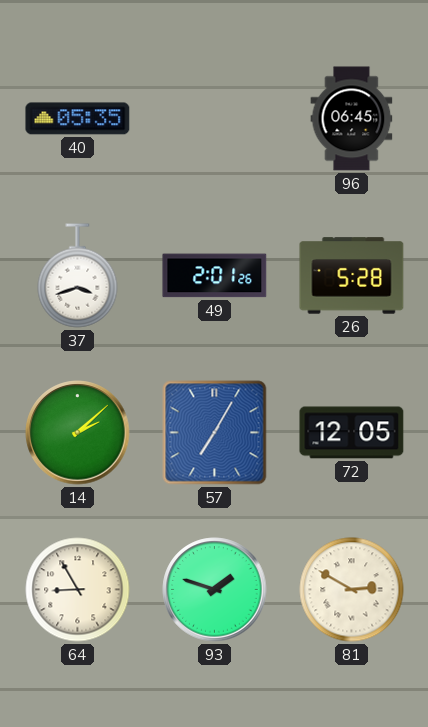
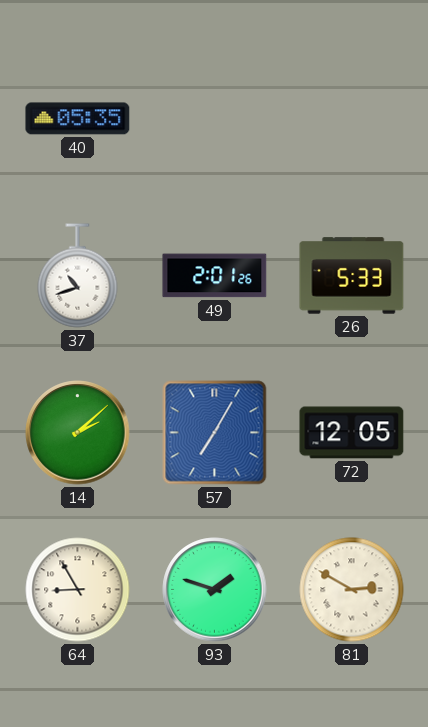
96: 06:45 -> none (352, 119)
37: 3:42 -> 10:42 (78, 276)
26: 5:28 -> 5:33 (352, 276)
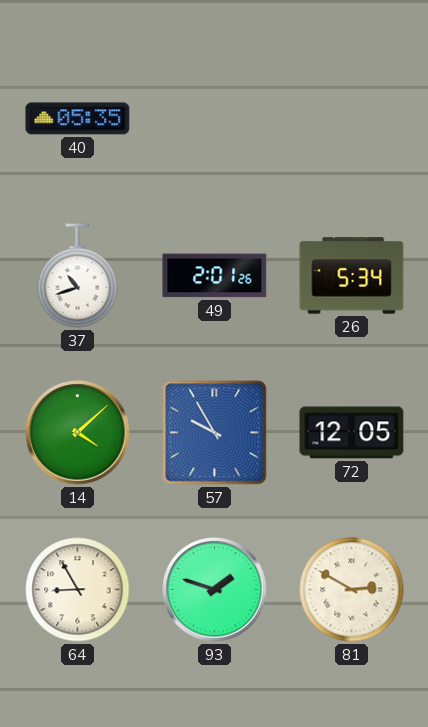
26: 5:33 -> 5:34 (352, 276)
14: 2:08 -> 4:08 (78, 433)
57: 7:05 -> 9:55 (215, 433)
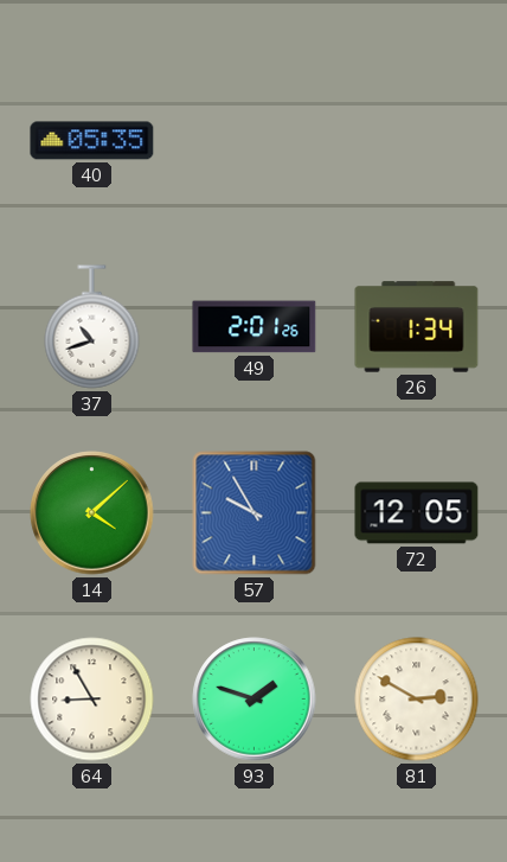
26: 5:34 -> 1:34 (417, 327)
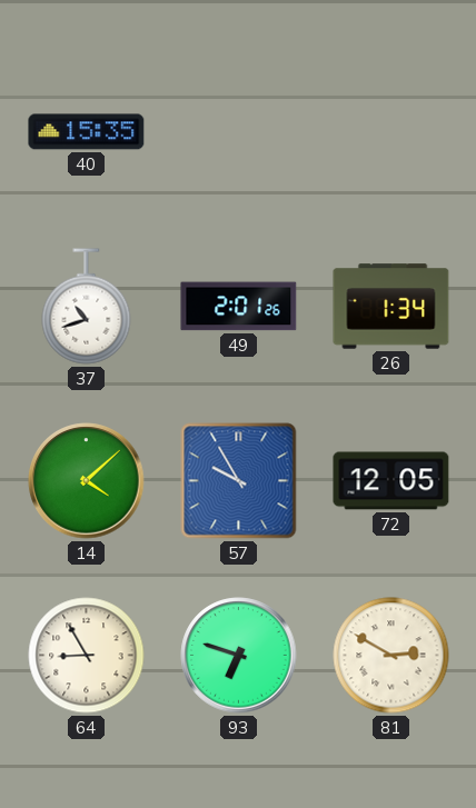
40: 05:35 -> 15:35 (87, 132)
93: 1:48 -> 6:48 (239, 656)
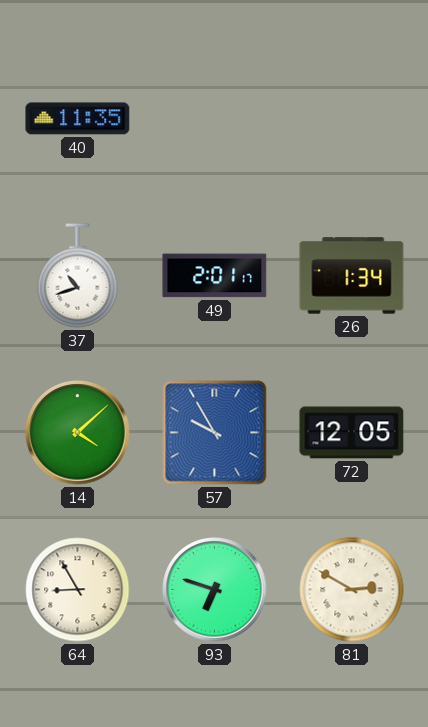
40: 15:35 -> 11:35 (78, 119)
49: 2:01:26 -> 2:01:17 (215, 276)
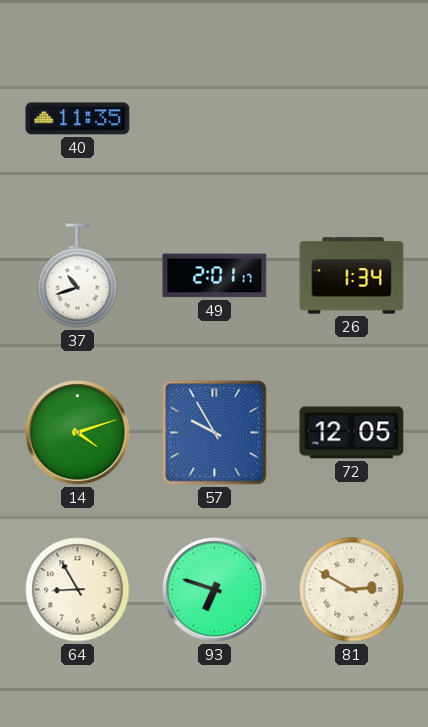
14: 4:08 -> 4:12 (78, 433)
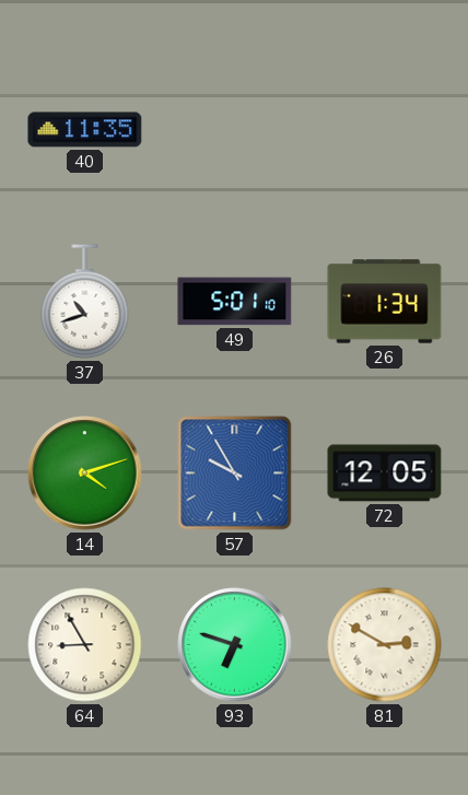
49: 2:01 -> 5:01 (235, 302)
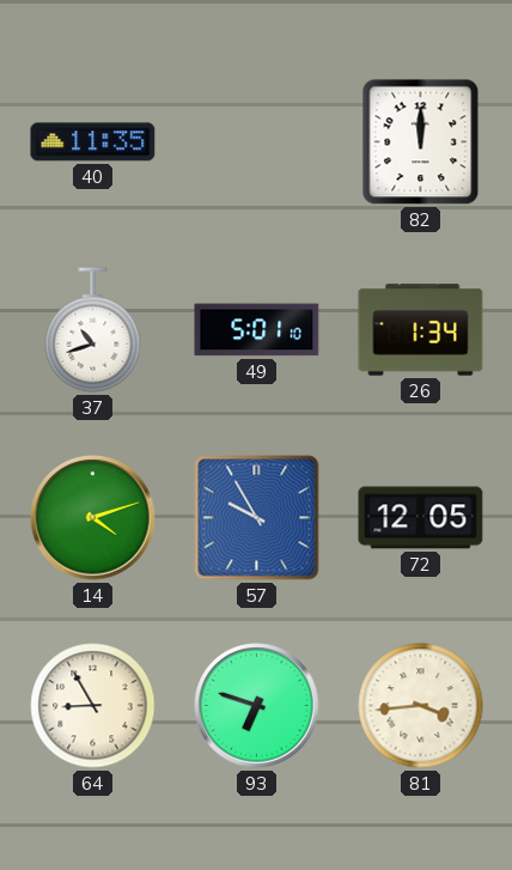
82: none -> 12:00 (421, 142)
81: 2:50 -> 3:44 (421, 706)
